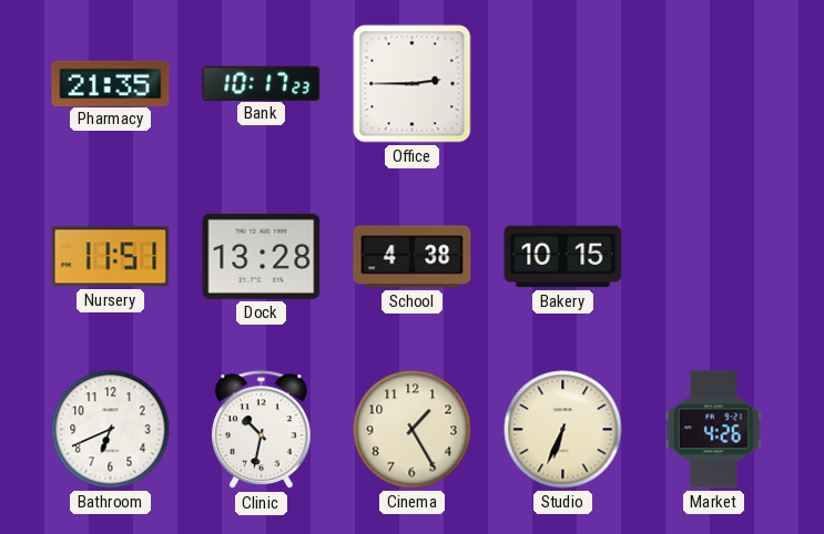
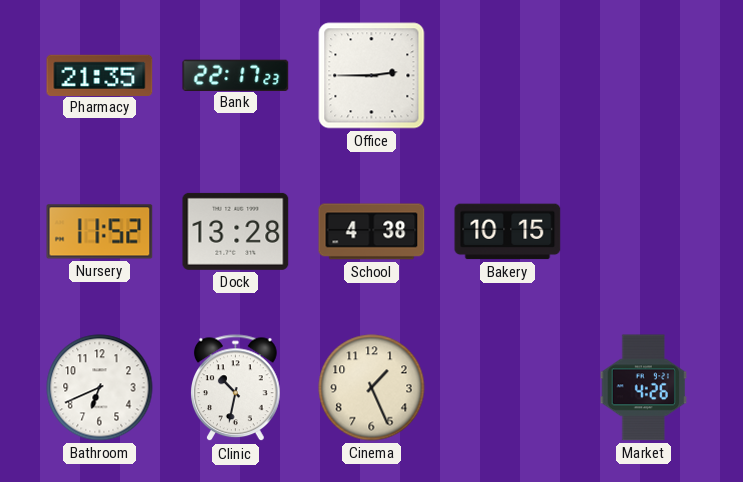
Bank: 10:17 -> 22:17 (236, 75)
Nursery: 11:51 -> 11:52 (100, 232)
Cinema: 1:25 -> 1:26 (372, 388)
Studio: 6:34 -> none (563, 430)
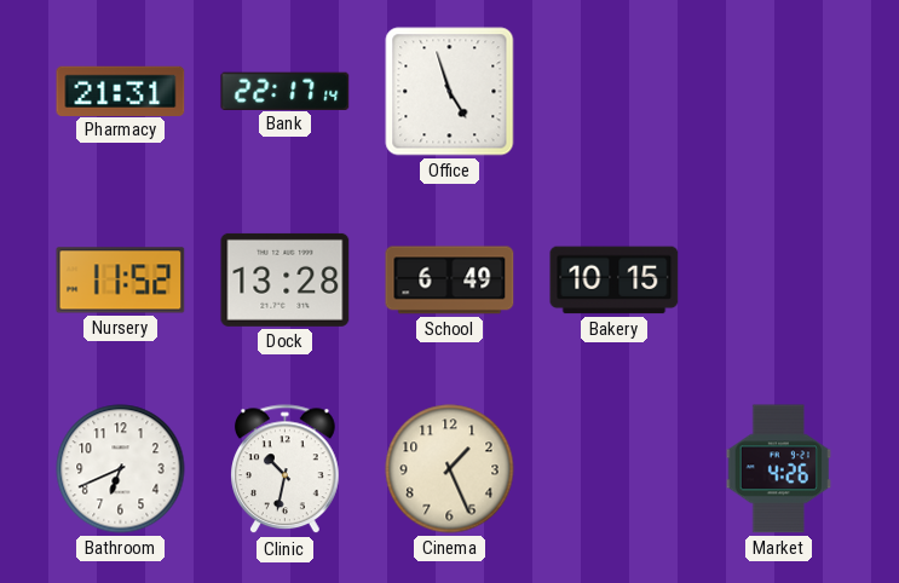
Pharmacy: 21:35 -> 21:31 (121, 91)
Bank: 22:17:23 -> 22:17:14 (286, 91)
Office: 2:45 -> 4:57 (450, 92)
School: 4:38 -> 6:49 (450, 281)
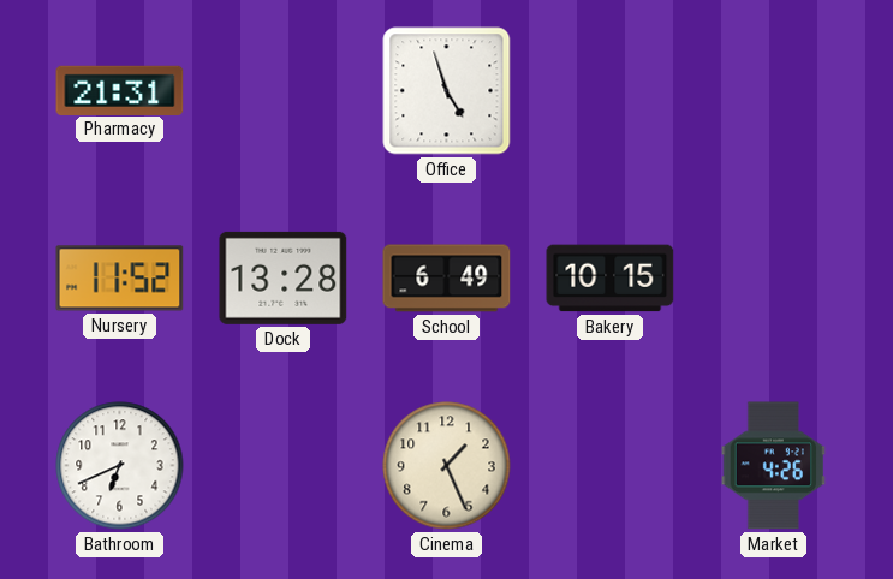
Bank: 22:17 -> none (286, 91)
Clinic: 10:32 -> none (286, 469)
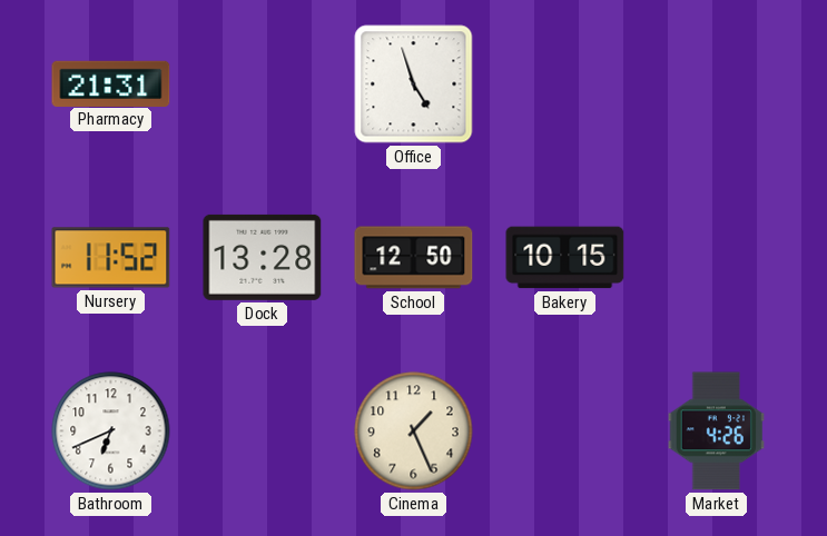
School: 6:49 -> 12:50 (414, 258)
